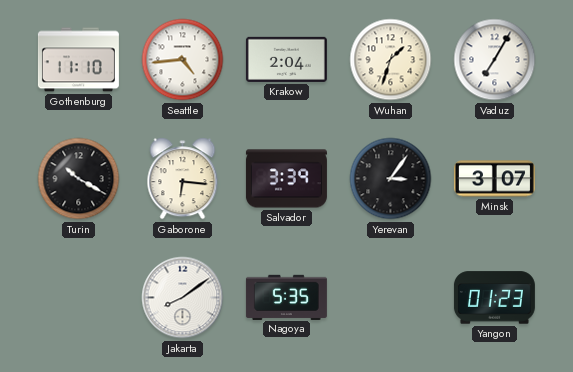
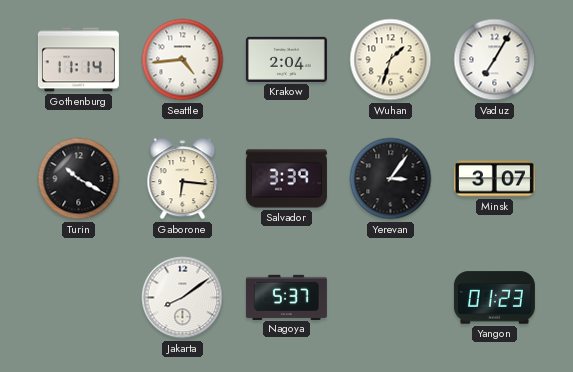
Gothenburg: 11:10 -> 11:14 (78, 60)
Nagoya: 5:35 -> 5:37 (286, 297)
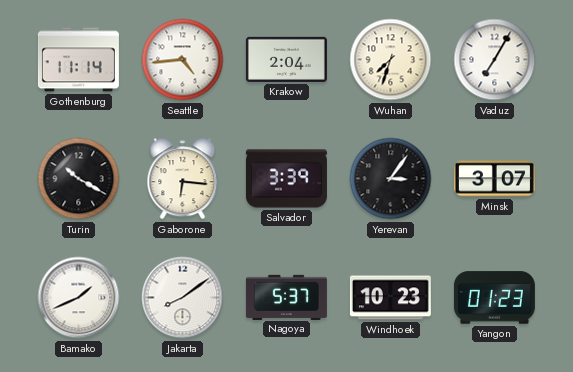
Wuhan: 1:33 -> 7:33 (391, 60)
Bamako: none -> 1:41 (79, 298)
Windhoek: none -> 10:23 (390, 298)
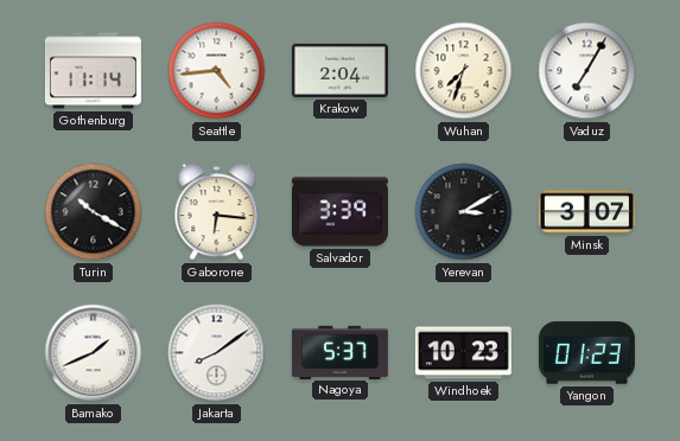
Yerevan: 3:06 -> 3:10 (464, 212)
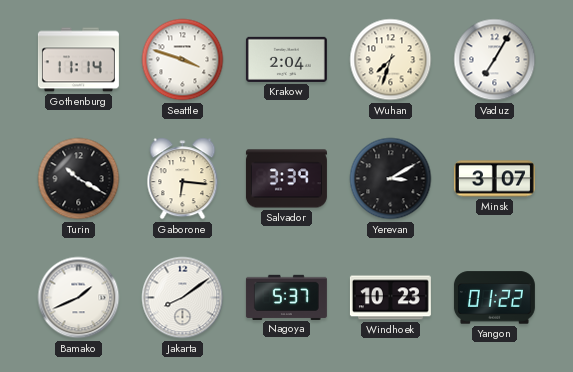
Seattle: 4:44 -> 3:48 (183, 60)
Yangon: 01:23 -> 01:22 (494, 298)
